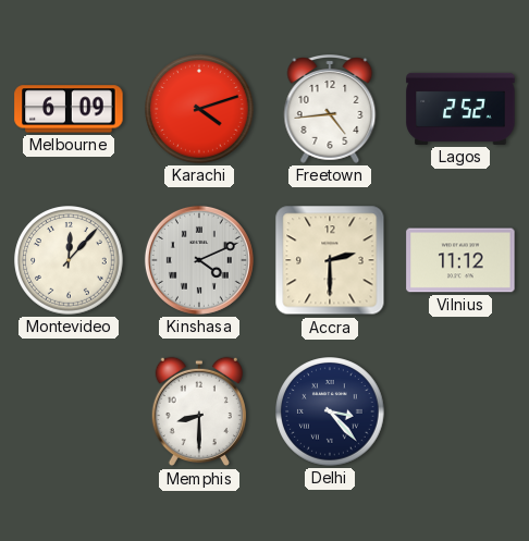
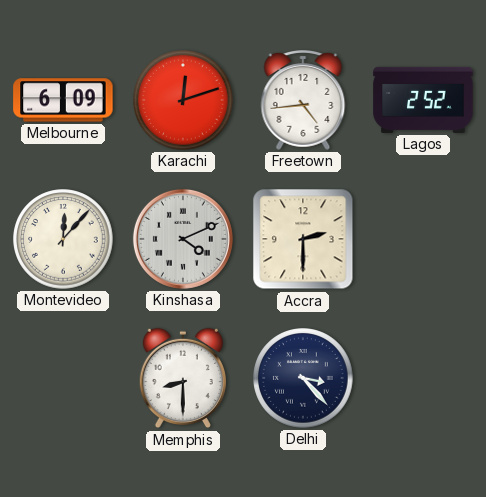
Karachi: 4:12 -> 12:12 (183, 100)
Vilnius: 11:12 -> none (460, 260)
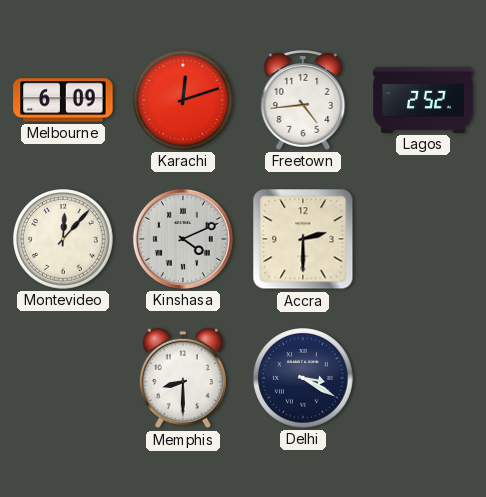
Delhi: 3:23 -> 3:20 (303, 378)
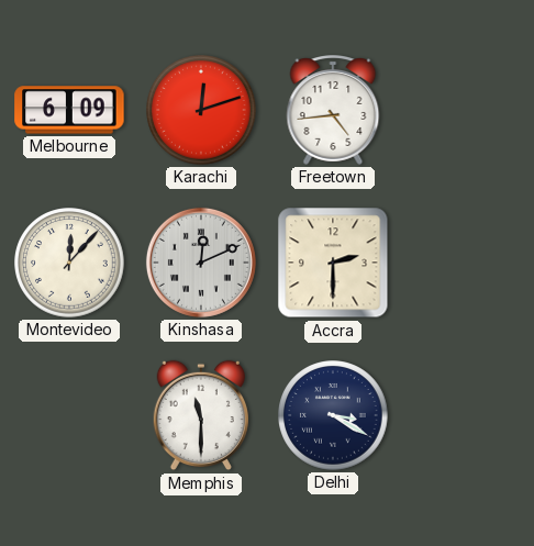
Lagos: 2:52 -> none (423, 100)
Kinshasa: 4:11 -> 12:11 (201, 263)
Memphis: 8:30 -> 11:30 (201, 415)
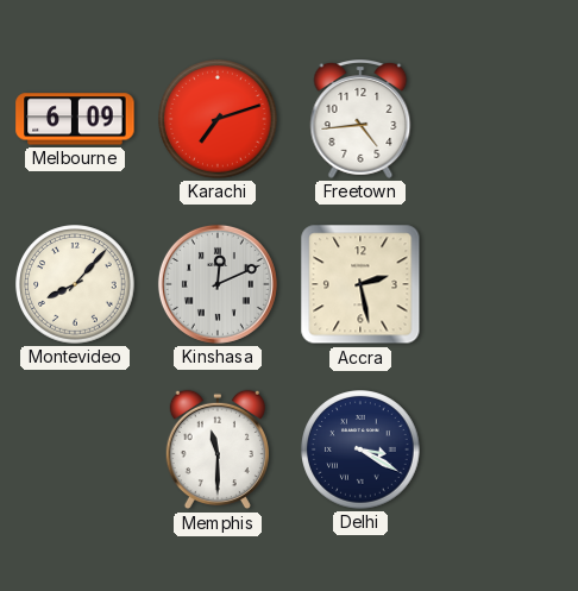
Karachi: 12:12 -> 7:12 (218, 119)
Montevideo: 12:07 -> 8:07 (75, 284)
Accra: 2:30 -> 2:28 (360, 284)
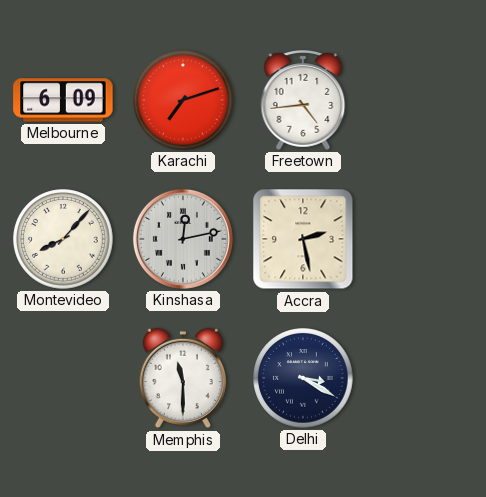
Kinshasa: 12:11 -> 12:13 (183, 239)
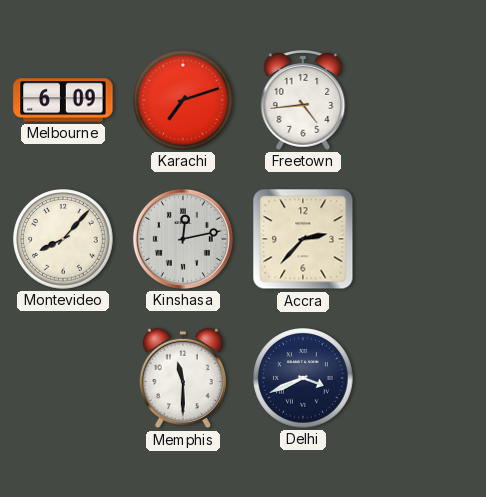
Accra: 2:28 -> 2:37 (303, 239)
Delhi: 3:20 -> 3:41 (303, 378)
